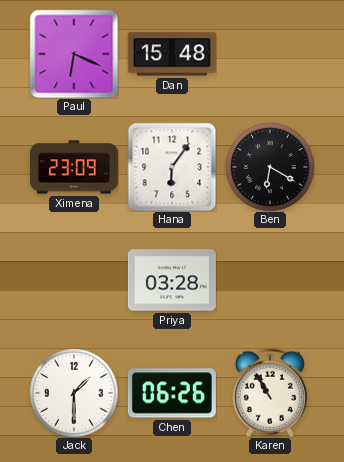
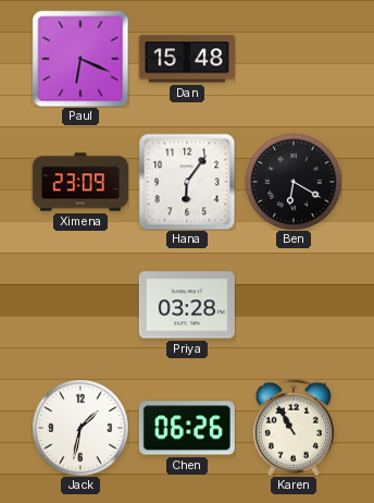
Jack: 1:30 -> 1:32 (80, 428)
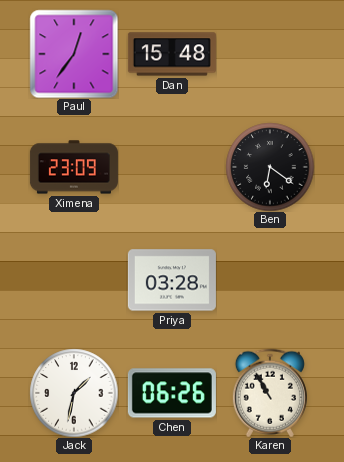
Paul: 6:19 -> 12:36 (74, 54)
Hana: 6:06 -> none (187, 182)
Ben: 6:20 -> 6:21 (270, 167)
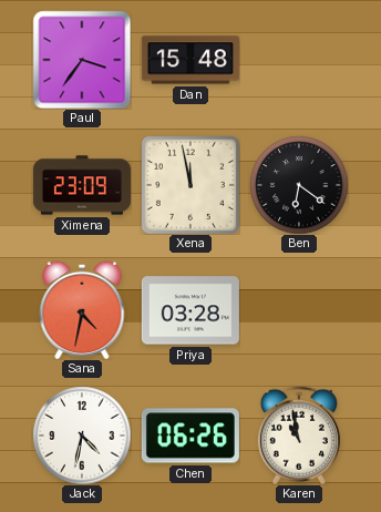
Paul: 12:36 -> 3:36 (82, 60)
Xena: none -> 11:58 (190, 185)
Sana: none -> 4:32 (82, 310)
Jack: 1:32 -> 4:32 (82, 436)
Karen: 10:55 -> 10:58 (299, 436)
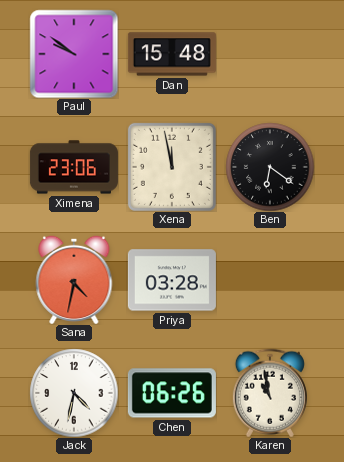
Paul: 3:36 -> 9:51 (74, 54)
Ximena: 23:09 -> 23:06 (74, 167)
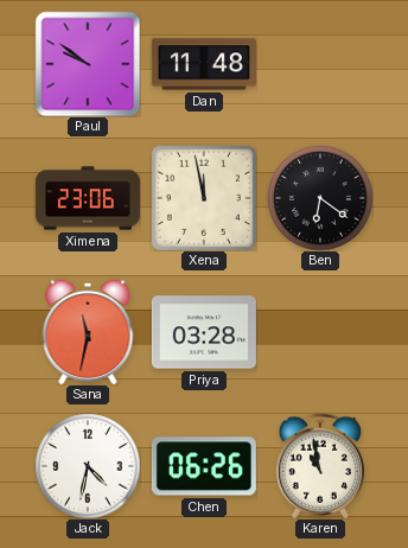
Dan: 15:48 -> 11:48 (204, 64)
Sana: 4:32 -> 11:32 (88, 332)
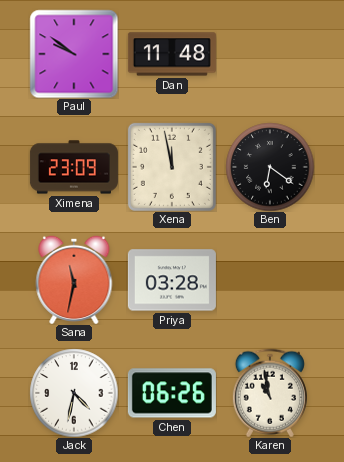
Ximena: 23:06 -> 23:09 (74, 167)
